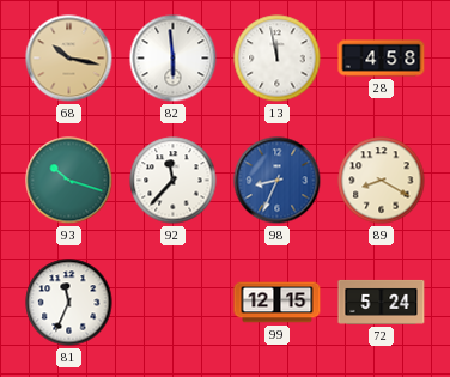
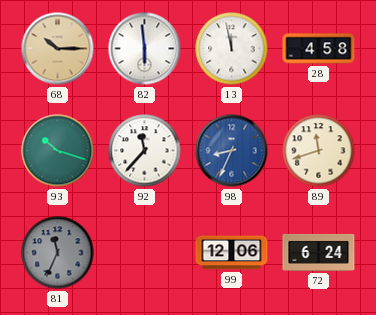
68: 10:17 -> 10:15 (58, 49)
89: 8:20 -> 11:42 (319, 151)
81 dial: white -> grey (58, 253)
99: 12:15 -> 12:06 (232, 253)
72: 5:24 -> 6:24 (319, 252)
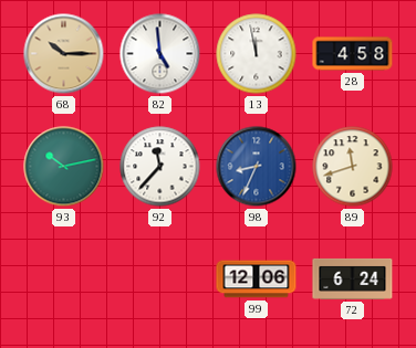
82: 5:59 -> 4:59 (160, 54)
93: 10:18 -> 10:13 (64, 167)
81: 11:34 -> none (58, 253)
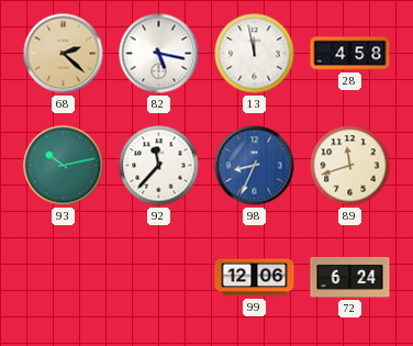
68: 10:15 -> 2:22 (64, 54)
82: 4:59 -> 5:17 (159, 54)
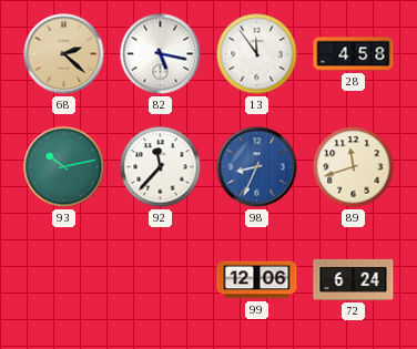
13: 11:58 -> 11:54 (257, 54)
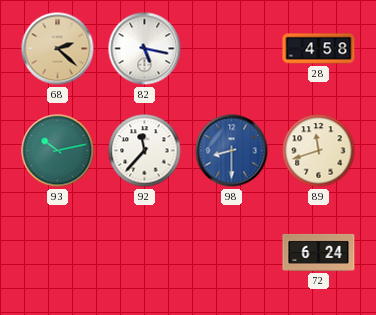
13: 11:54 -> none (257, 54)
98: 8:34 -> 8:30 (232, 151)
99: 12:06 -> none (257, 280)
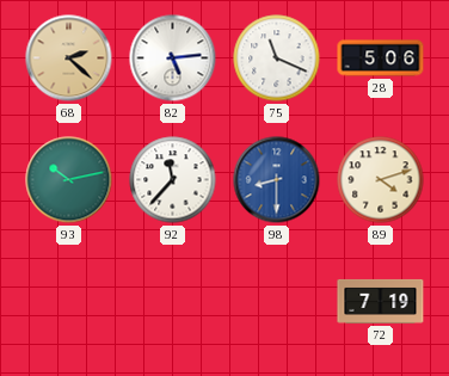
82: 5:17 -> 5:14 (173, 58)
75: none -> 11:19 (277, 58)
28: 4:58 -> 5:06 (381, 58)
89: 11:42 -> 4:12 (381, 180)
72: 6:24 -> 7:19 (381, 301)
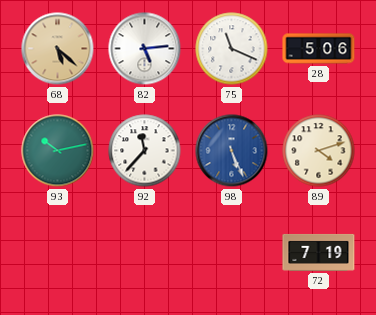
68: 2:22 -> 5:22 (58, 49)
98: 8:30 -> 5:26 (232, 151)
